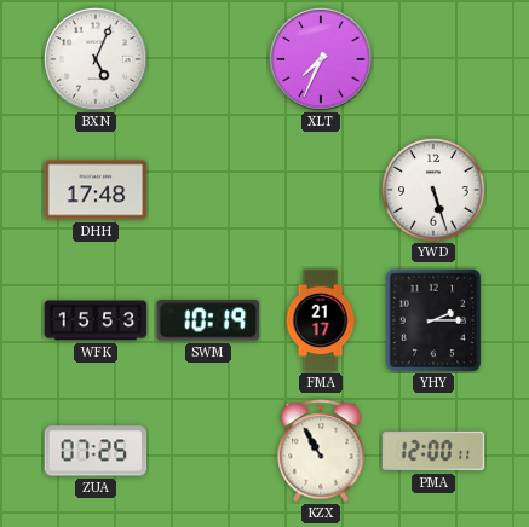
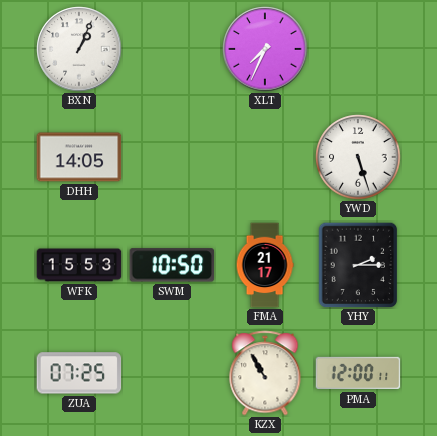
BXN: 5:04 -> 1:04 (79, 49)
DHH: 17:48 -> 14:05 (79, 157)
SWM: 10:19 -> 10:50 (172, 265)
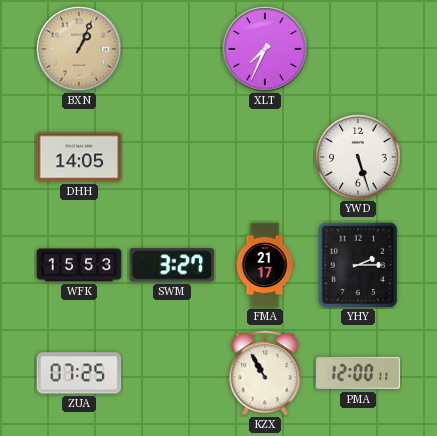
BXN dial: white -> champagne (79, 49)
SWM: 10:50 -> 3:27 (172, 265)
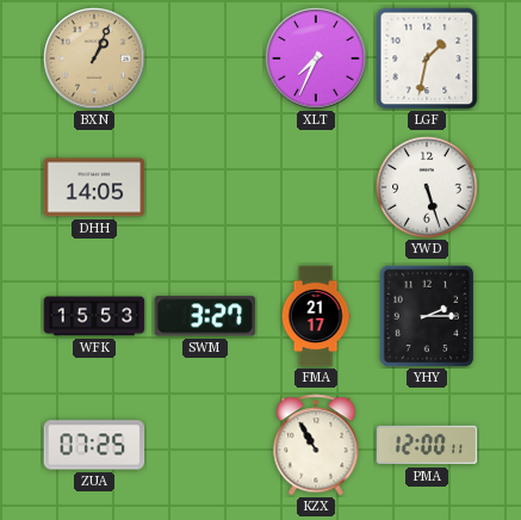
LGF: none -> 1:32 (427, 58)
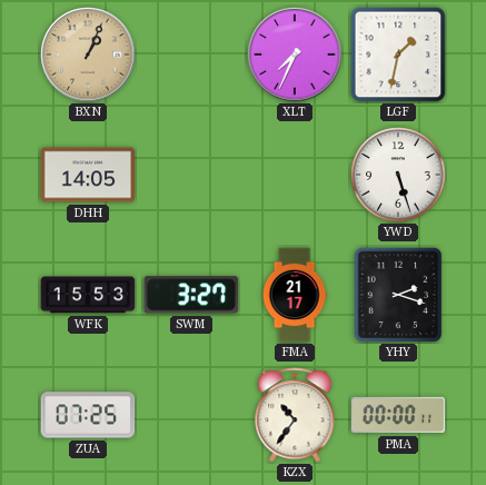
YHY: 2:15 -> 2:18 (398, 295)
KZX: 10:55 -> 10:36 (295, 415)
PMA: 12:00 -> 00:00 (398, 415)
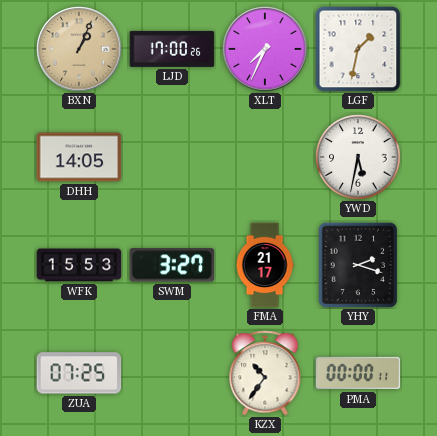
LJD: none -> 17:00 (172, 49)
YWD: 5:27 -> 5:32 (358, 157)
